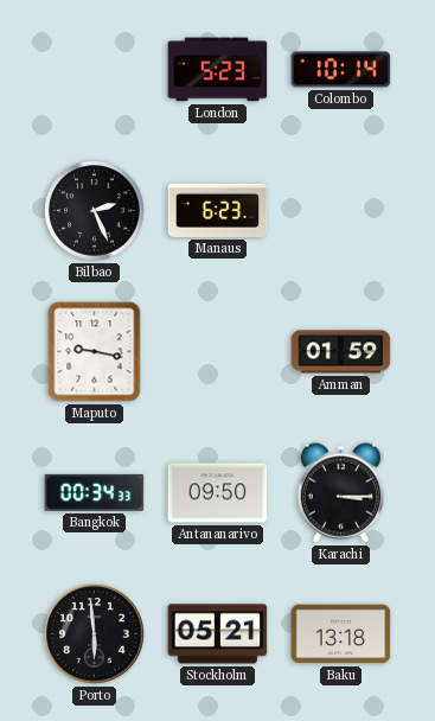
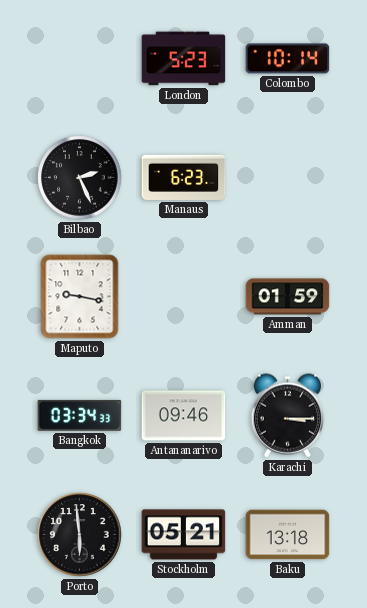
Bangkok: 00:34 -> 03:34 (80, 415)
Antananarivo: 09:50 -> 09:46 (184, 416)
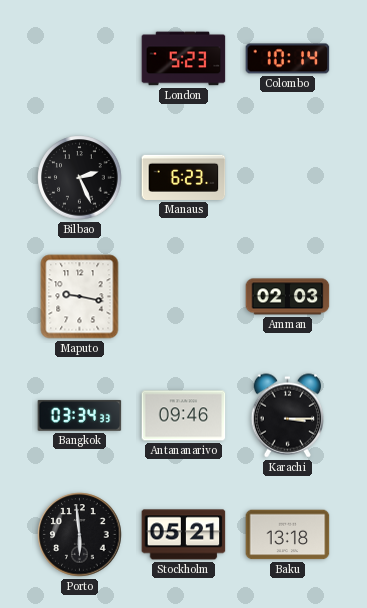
Amman: 01:59 -> 02:03 (288, 297)
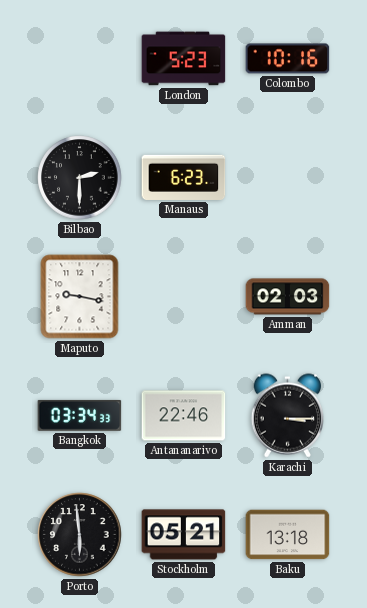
Colombo: 10:14 -> 10:16 (288, 59)
Bilbao: 2:26 -> 2:30 (80, 178)
Antananarivo: 09:46 -> 22:46 (184, 416)
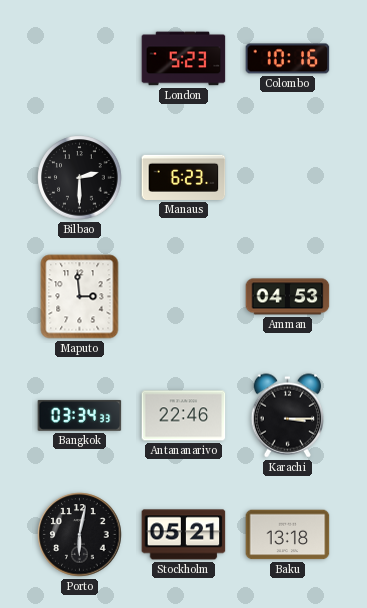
Maputo: 9:17 -> 2:59 (80, 297)
Amman: 02:03 -> 04:53 (288, 297)
Porto: 5:59 -> 6:02 (80, 535)
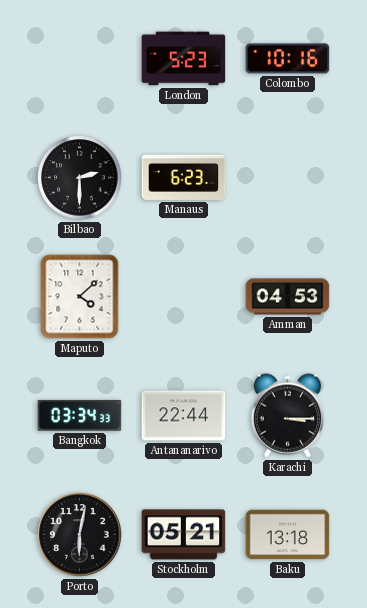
Maputo: 2:59 -> 4:08 (80, 297)
Antananarivo: 22:46 -> 22:44 (184, 416)
